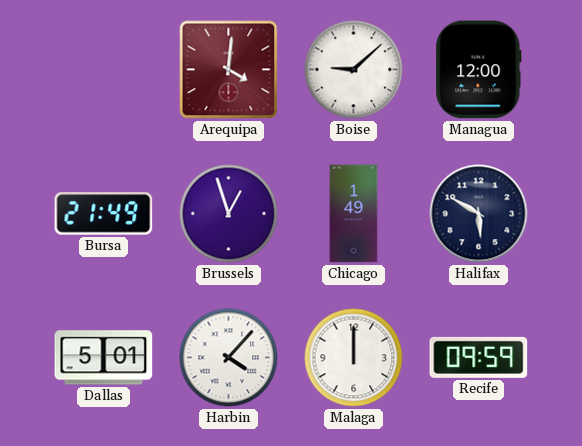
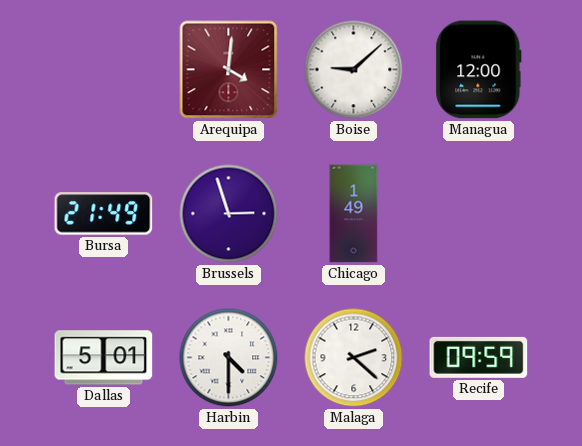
Brussels: 12:57 -> 2:57 (229, 214)
Halifax: 5:50 -> none (479, 214)
Harbin: 4:07 -> 4:30 (229, 358)
Malaga: 12:00 -> 2:22 (354, 358)
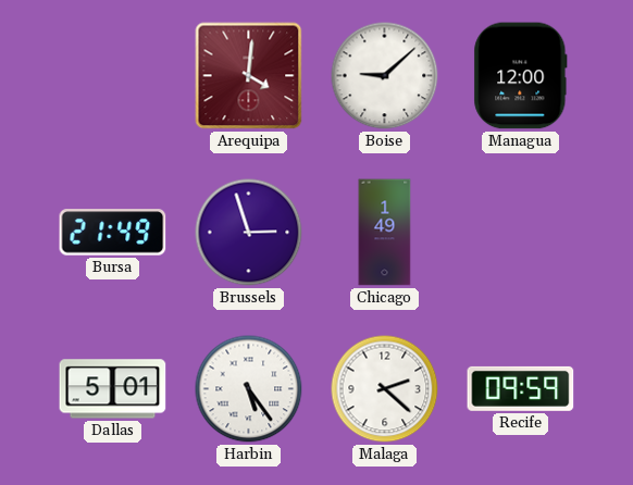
Harbin: 4:30 -> 5:24 (249, 389)
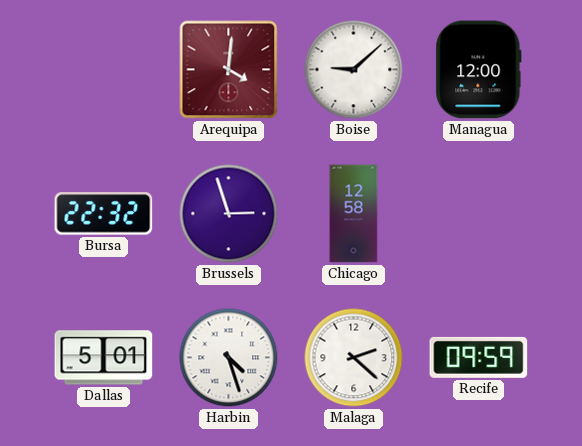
Bursa: 21:49 -> 22:32 (104, 214)
Chicago: 1:49 -> 12:58 (354, 214)
Harbin: 5:24 -> 4:27 (229, 358)
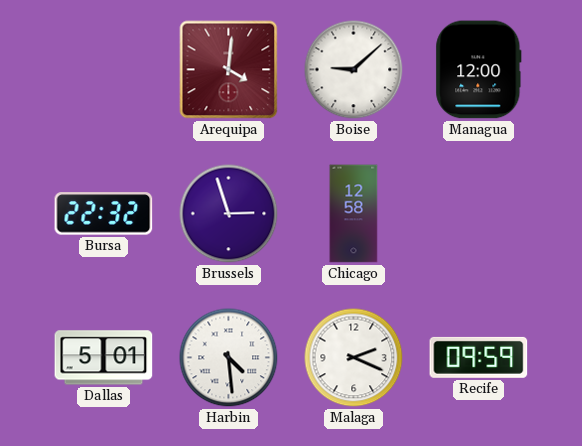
Harbin: 4:27 -> 4:29 (229, 358)
Malaga: 2:22 -> 2:19 (354, 358)
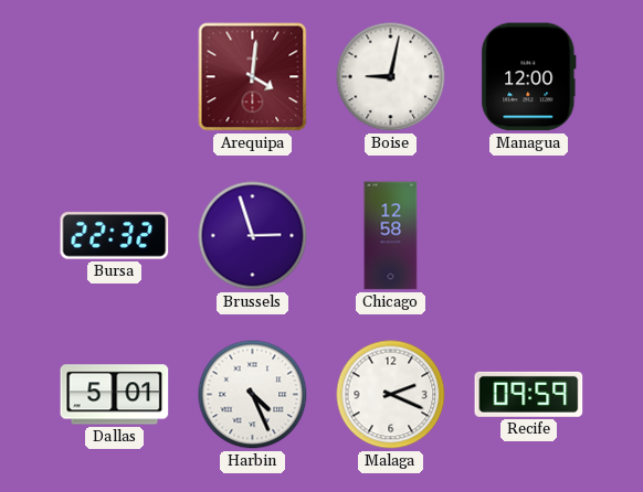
Boise: 9:08 -> 9:02 (391, 77)
Harbin: 4:29 -> 4:26 (253, 395)
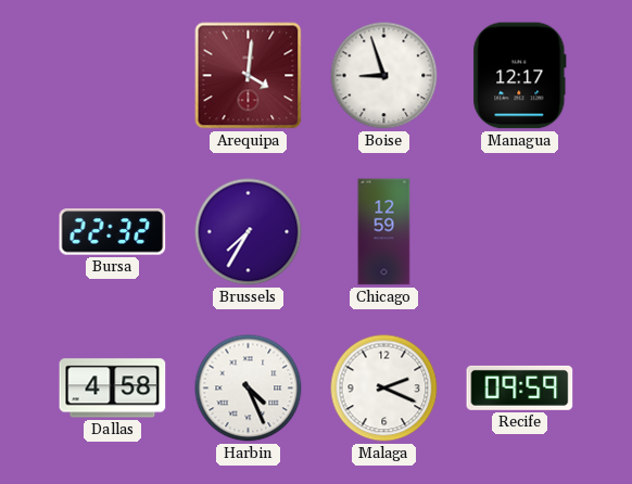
Boise: 9:02 -> 8:57 (384, 76)
Managua: 12:00 -> 12:17 (520, 76)
Brussels: 2:57 -> 7:35 (249, 232)
Chicago: 12:58 -> 12:59 (384, 232)
Dallas: 5:01 -> 4:58 (113, 389)
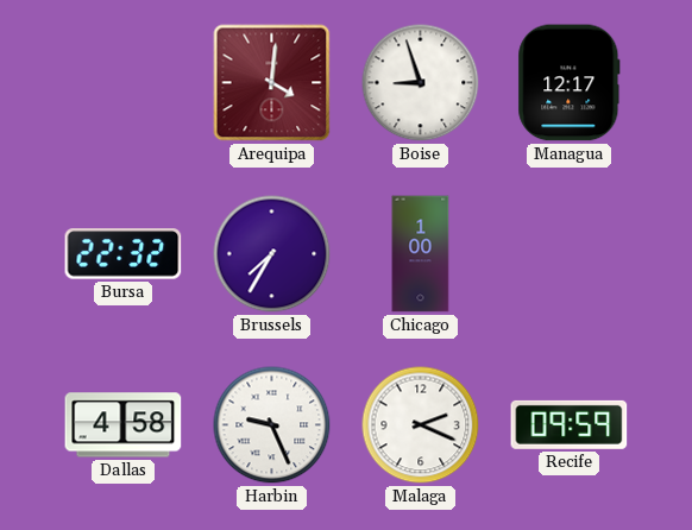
Chicago: 12:59 -> 1:00 (421, 254)
Harbin: 4:26 -> 9:26 (272, 425)
